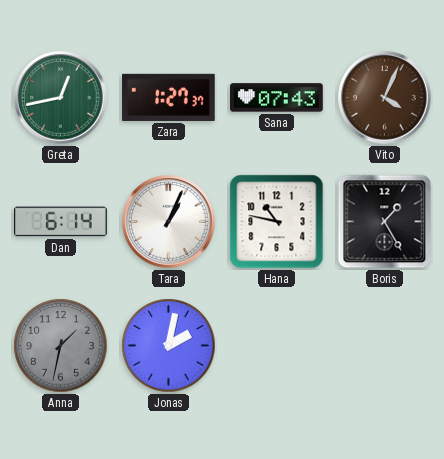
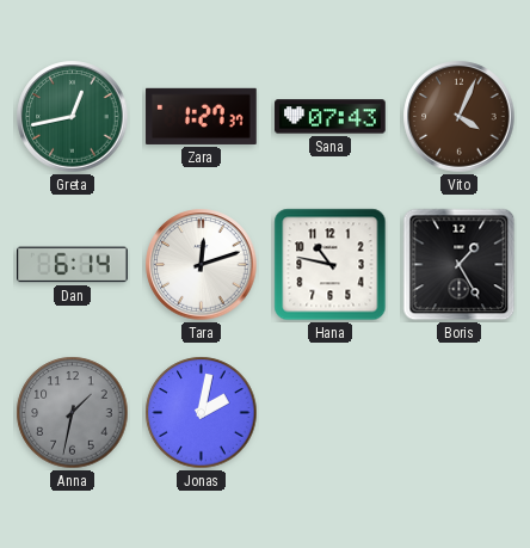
Tara: 1:04 -> 12:12 (202, 265)
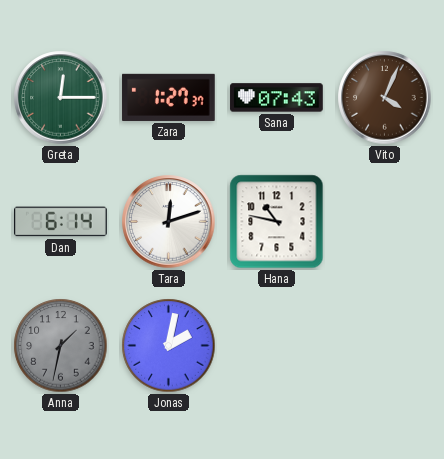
Greta: 12:43 -> 12:15 (61, 98)
Boris: 1:25 -> none (460, 265)
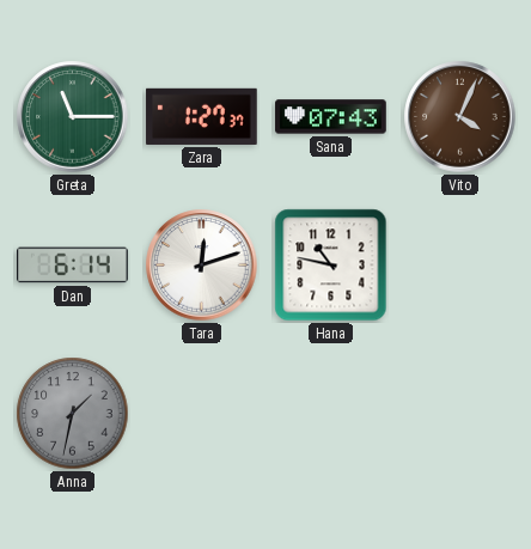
Greta: 12:15 -> 11:15 (73, 117)
Jonas: 2:02 -> none (169, 346)
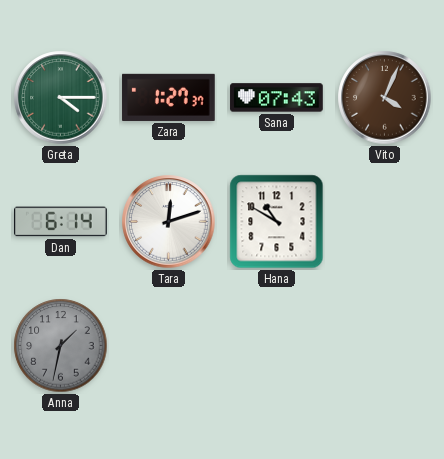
Greta: 11:15 -> 4:15 (61, 98)
Hana: 10:47 -> 10:50 (277, 222)
